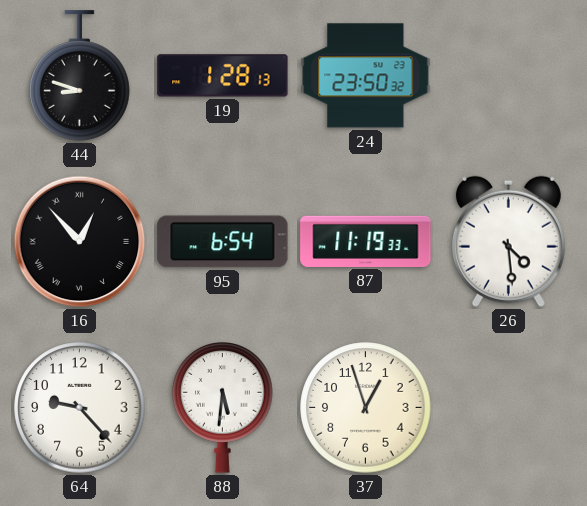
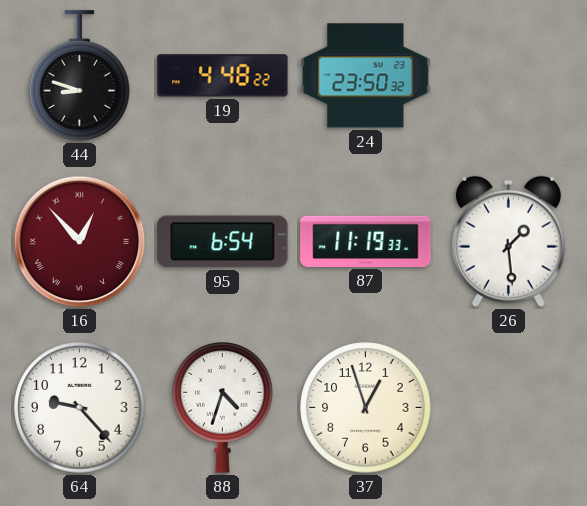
19: 1:28 -> 4:48 (223, 76)
16 dial: black -> burgundy (80, 242)
26: 4:29 -> 1:29 (508, 241)
88: 5:31 -> 4:33 (223, 408)
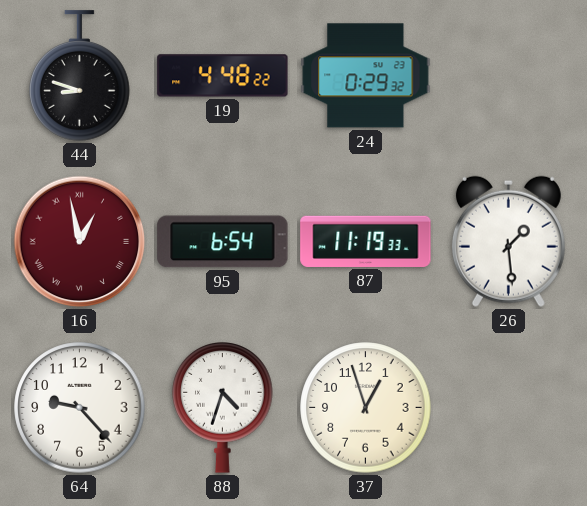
24: 23:50 -> 0:29 (366, 76)
16: 12:53 -> 12:58 (80, 242)
